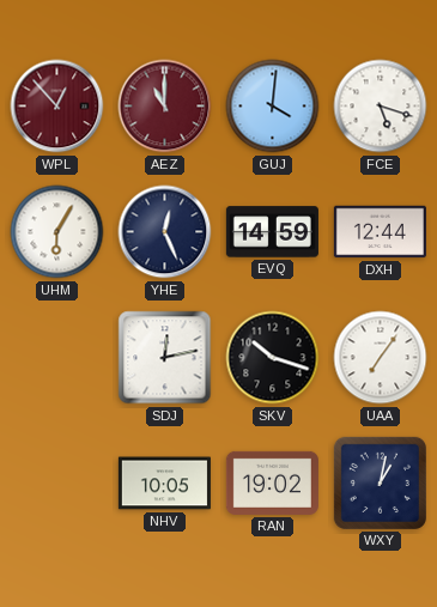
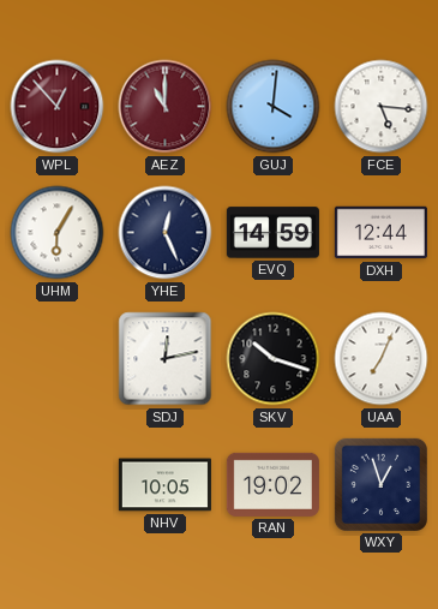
FCE: 5:18 -> 5:16 (382, 107)
UAA: 7:06 -> 7:04 (382, 359)
WXY: 1:02 -> 12:57 (380, 484)
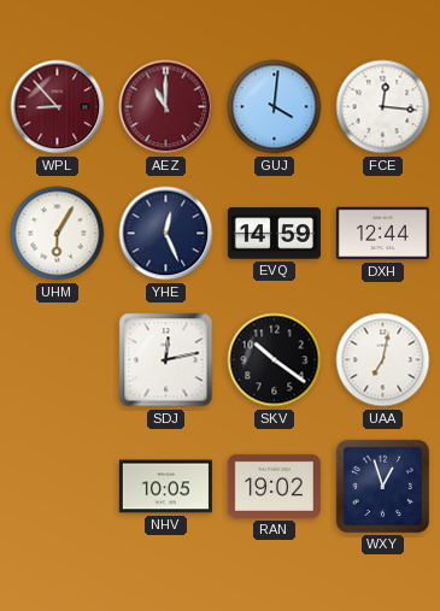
WPL: 12:53 -> 8:53 (58, 107)
FCE: 5:16 -> 12:16 (383, 107)
SKV: 10:18 -> 10:21 (275, 360)
UAA: 7:04 -> 7:02 (383, 360)
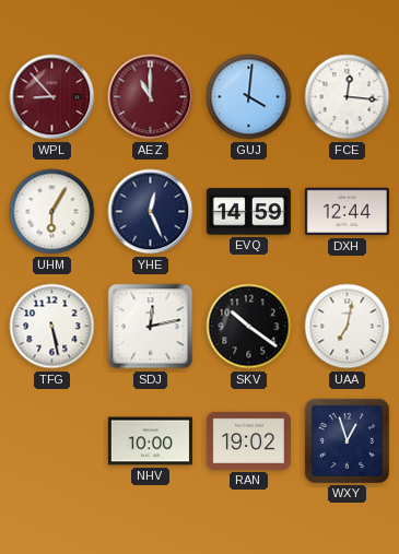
TFG: none -> 5:28 (52, 327)
NHV: 10:05 -> 10:00 (150, 441)
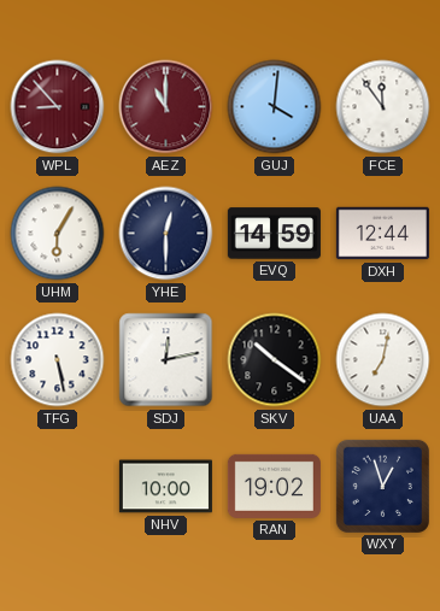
FCE: 12:16 -> 11:54 (383, 107)
YHE: 12:26 -> 12:30 (166, 234)
